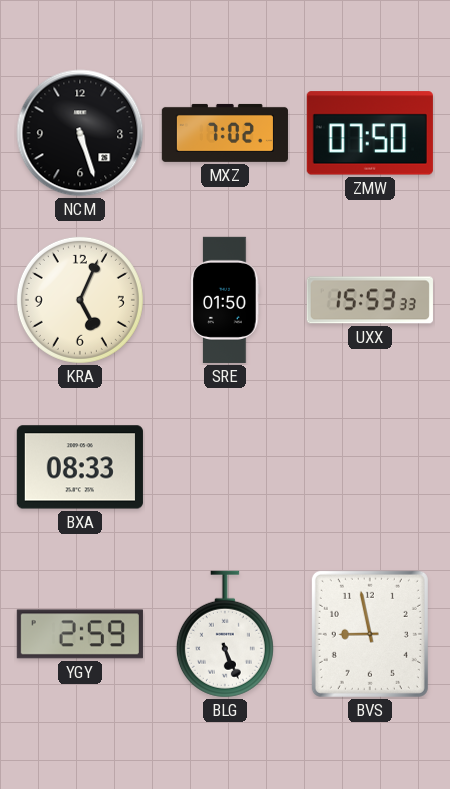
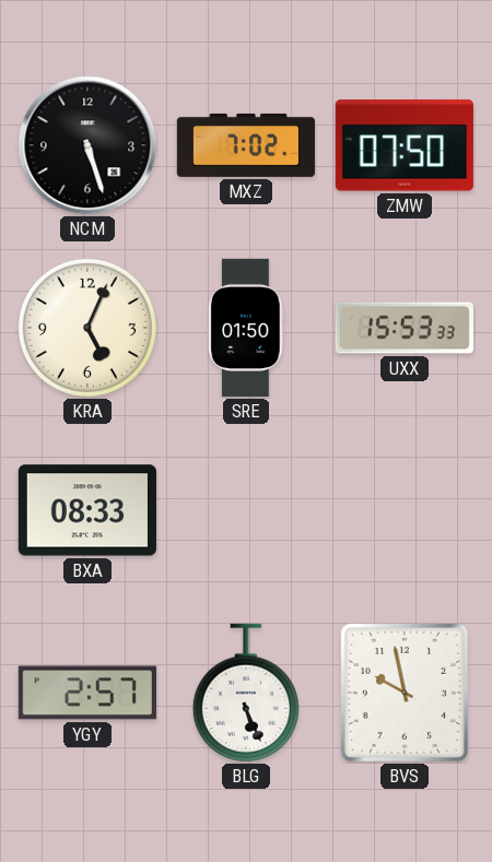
YGY: 2:59 -> 2:57 (87, 693)
BVS: 8:58 -> 9:58 (405, 693)
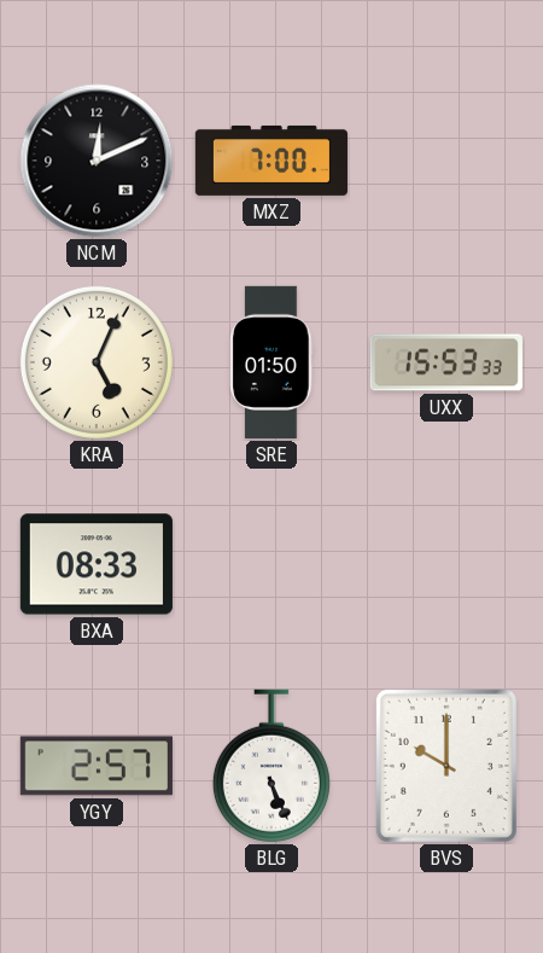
NCM: 5:27 -> 12:11 (97, 161)
MXZ: 7:02 -> 7:00 (271, 161)
ZMW: 07:50 -> none (405, 145)
BVS: 9:58 -> 10:00 (446, 766)
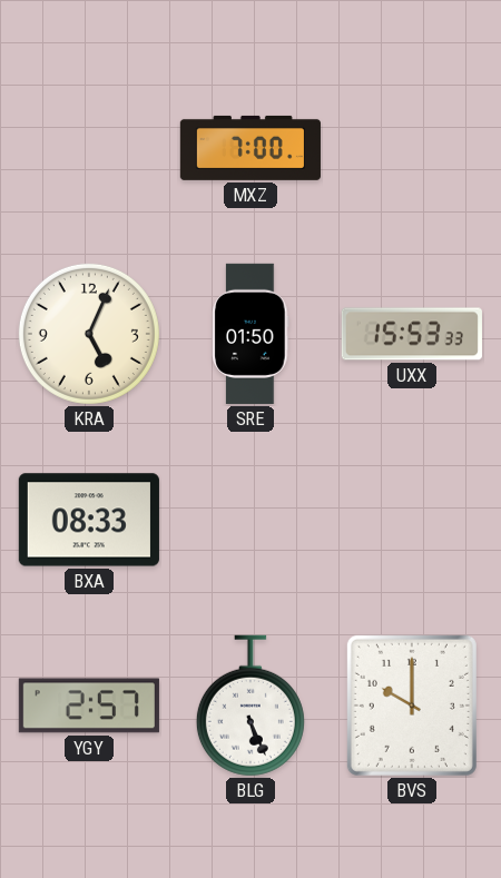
NCM: 12:11 -> none (97, 161)
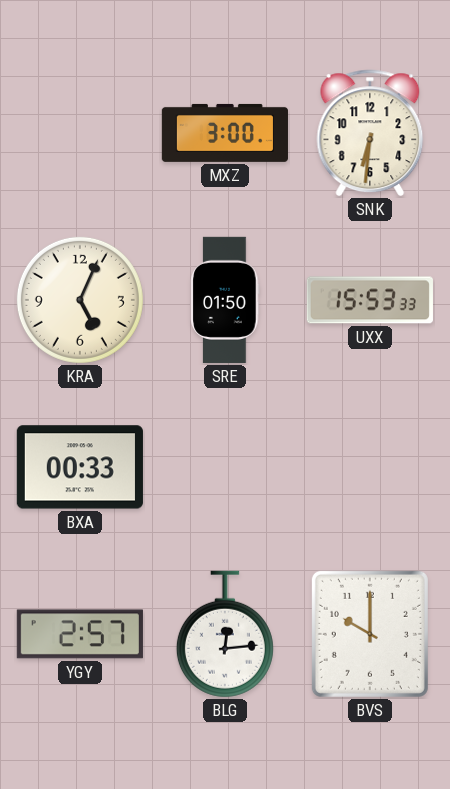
MXZ: 7:00 -> 3:00 (225, 133)
SNK: none -> 6:31 (370, 133)
BXA: 08:33 -> 00:33 (80, 467)
BLG: 5:26 -> 12:14 (225, 634)
